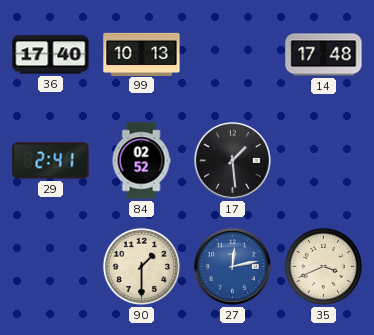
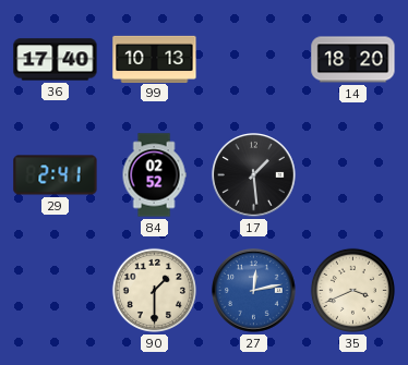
14: 17:48 -> 18:20 (353, 60)
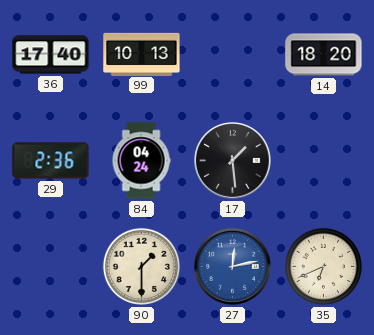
29: 2:41 -> 2:36 (51, 161)
84: 02:52 -> 04:24 (141, 161)
35: 3:41 -> 6:41 (323, 266)
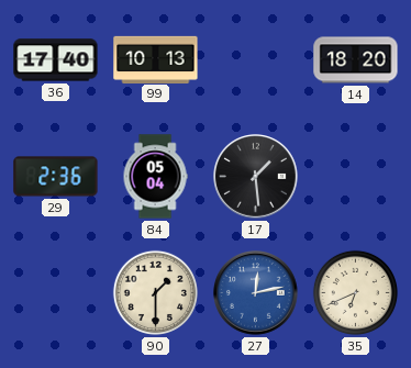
84: 04:24 -> 05:04 (155, 177)
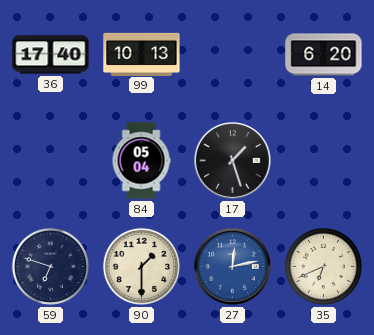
14: 18:20 -> 6:20 (324, 55)
29: 2:36 -> none (56, 177)
17: 1:29 -> 1:27 (233, 161)
59: none -> 6:48 (50, 266)
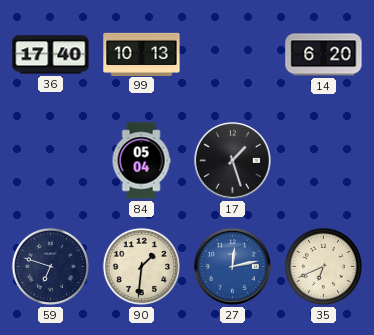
90: 1:30 -> 1:31 (141, 266)
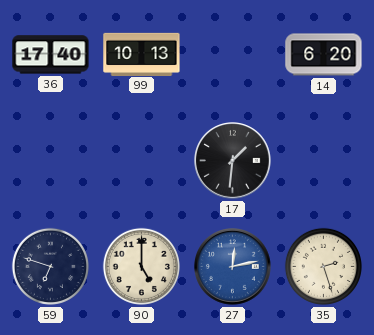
84: 05:04 -> none (141, 161)
17: 1:27 -> 1:31 (233, 161)
90: 1:31 -> 5:00 (141, 266)
35: 6:41 -> 2:27 (323, 266)
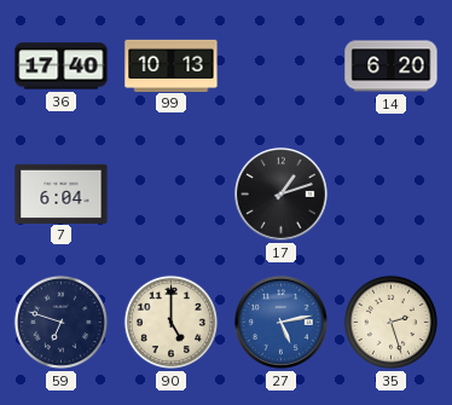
7: none -> 6:04 (62, 193)
17: 1:31 -> 1:12 (282, 195)
27: 12:13 -> 5:13 (282, 323)
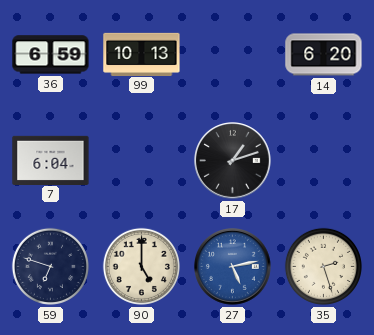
36: 17:40 -> 6:59 (51, 55)
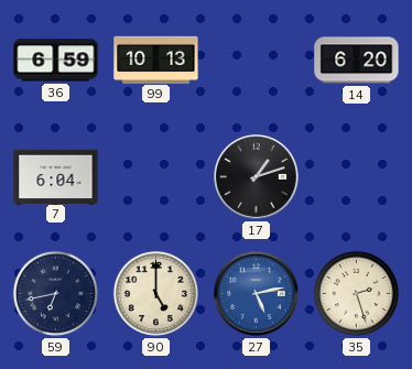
59: 6:48 -> 6:43 (55, 293)
